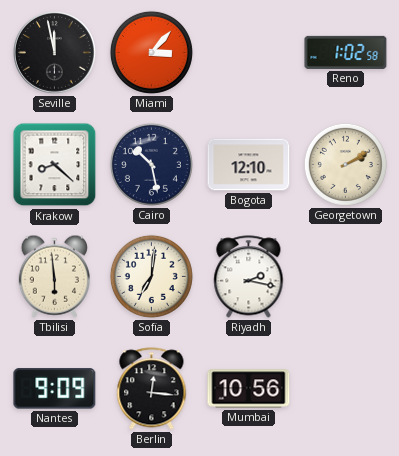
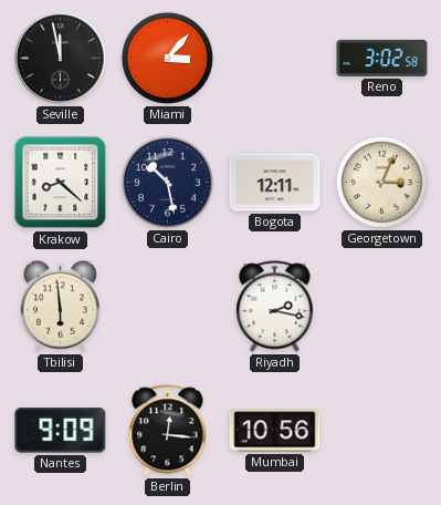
Reno: 1:02 -> 3:02 (382, 58)
Bogota: 12:10 -> 12:11 (275, 183)
Georgetown: 2:10 -> 3:04 (381, 182)
Sofia: 7:01 -> none (151, 276)
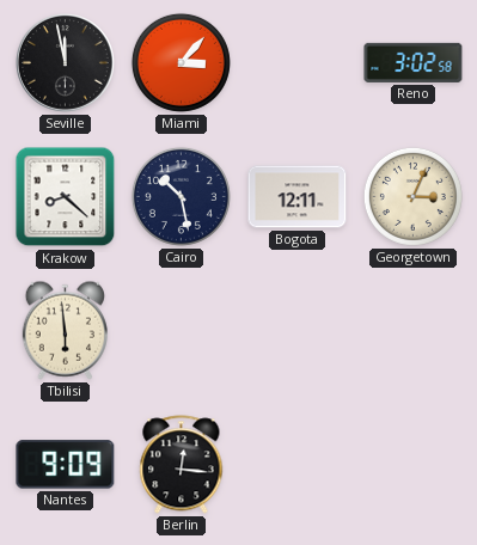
Riyadh: 2:17 -> none (275, 307)
Mumbai: 10:56 -> none (275, 431)
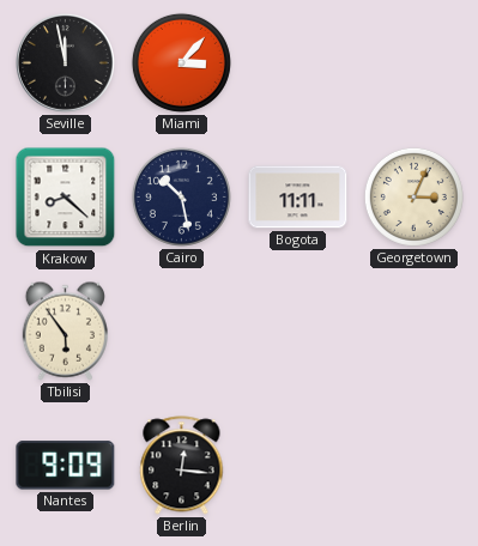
Reno: 3:02 -> none (414, 62)
Bogota: 12:11 -> 11:11 (298, 198)
Tbilisi: 5:59 -> 5:54 (65, 330)
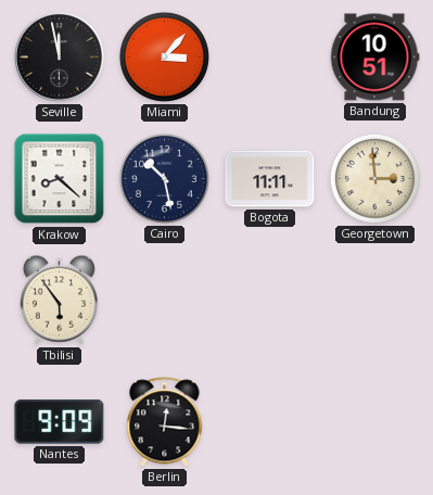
Bandung: none -> 10:51 (374, 58)
Georgetown: 3:04 -> 2:59 (374, 178)
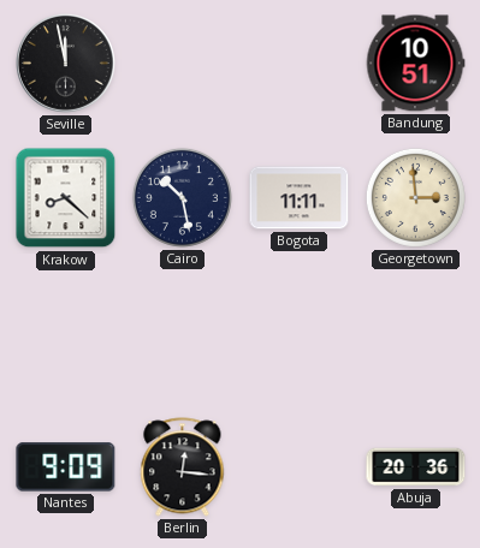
Miami: 3:07 -> none (164, 56)
Tbilisi: 5:54 -> none (59, 300)
Abuja: none -> 20:36 (416, 467)
